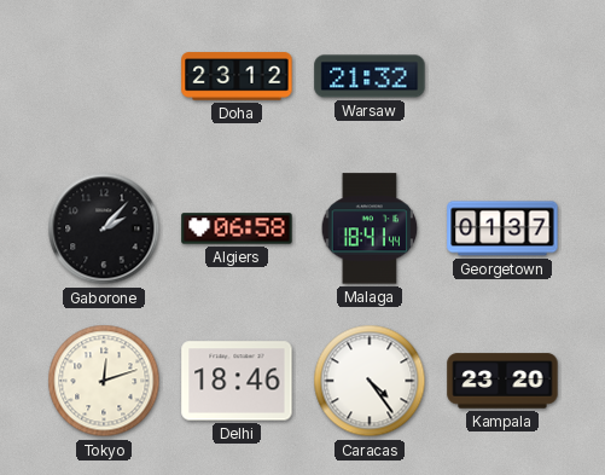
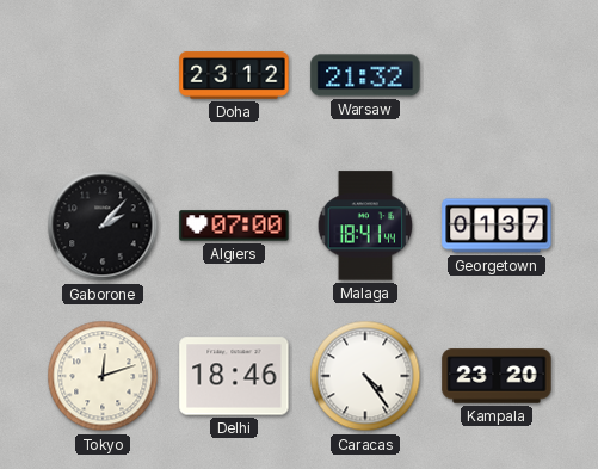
Algiers: 06:58 -> 07:00 (234, 226)
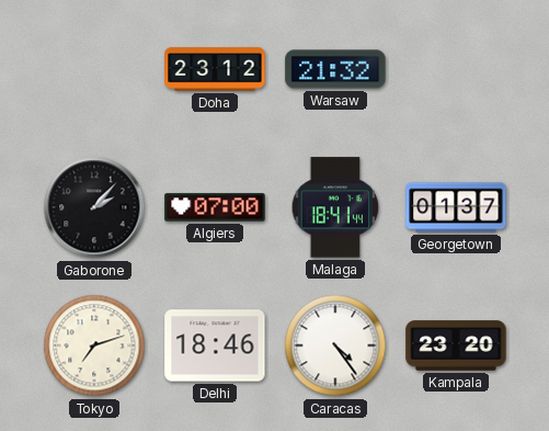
Tokyo: 12:12 -> 7:12 (94, 345)
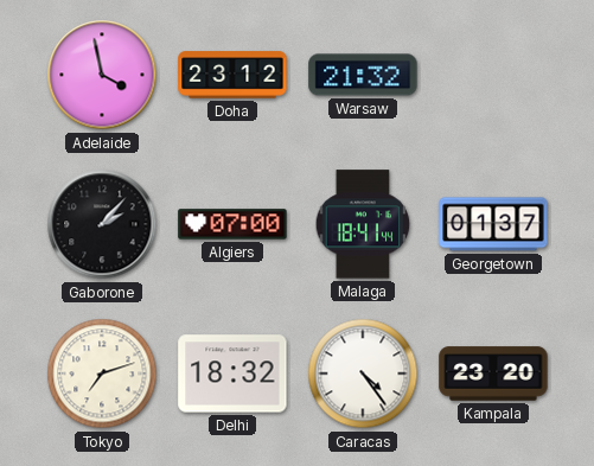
Adelaide: none -> 3:58 (102, 75)
Delhi: 18:46 -> 18:32 (232, 374)
